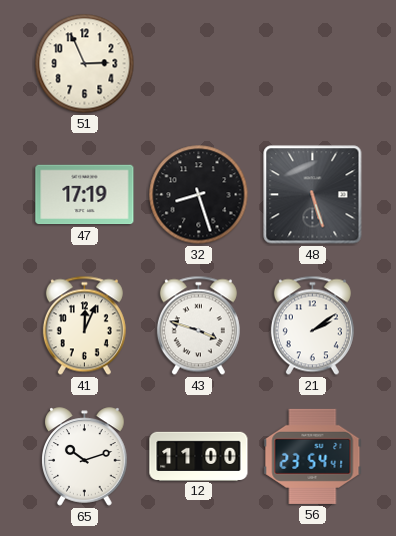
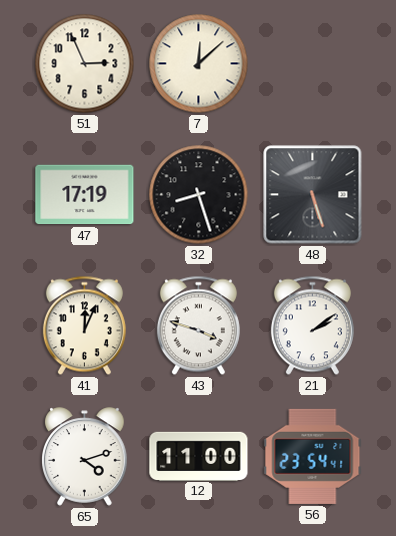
7: none -> 12:08 (199, 64)
65: 10:12 -> 4:12 (85, 457)
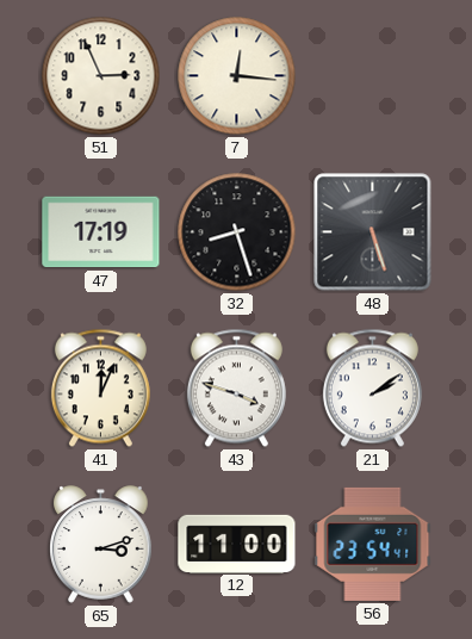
7: 12:08 -> 12:16 (237, 76)
65: 4:12 -> 3:12 (101, 545)
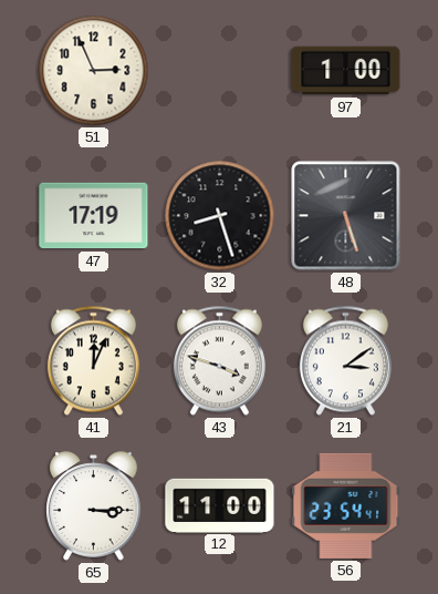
7: 12:16 -> none (237, 76)
97: none -> 1:00 (346, 71)
21: 2:09 -> 3:09 (345, 361)
65: 3:12 -> 3:15 (94, 506)
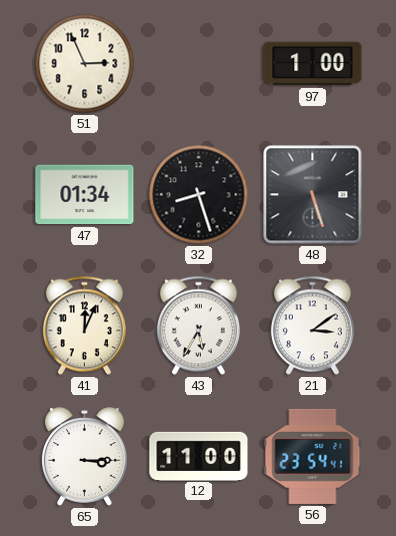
47: 17:19 -> 01:34 (85, 195)
43: 3:48 -> 5:35 (198, 326)
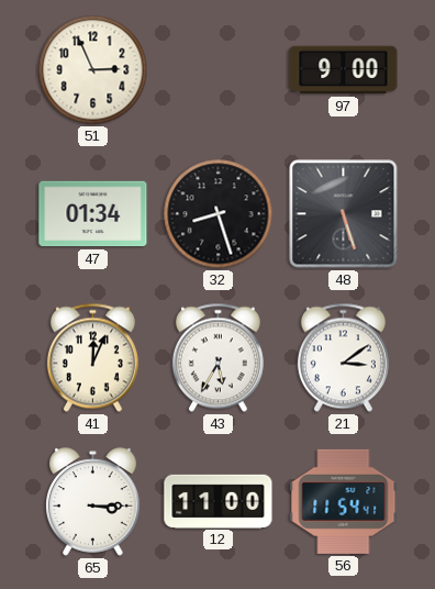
97: 1:00 -> 9:00 (344, 70)
56: 23:54 -> 11:54 (344, 501)
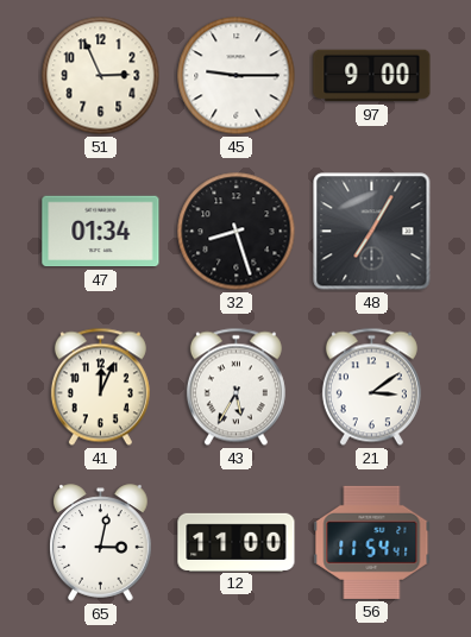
45: none -> 9:15 (237, 76)
48: 5:27 -> 7:05 (372, 232)
65: 3:15 -> 3:02 (101, 543)
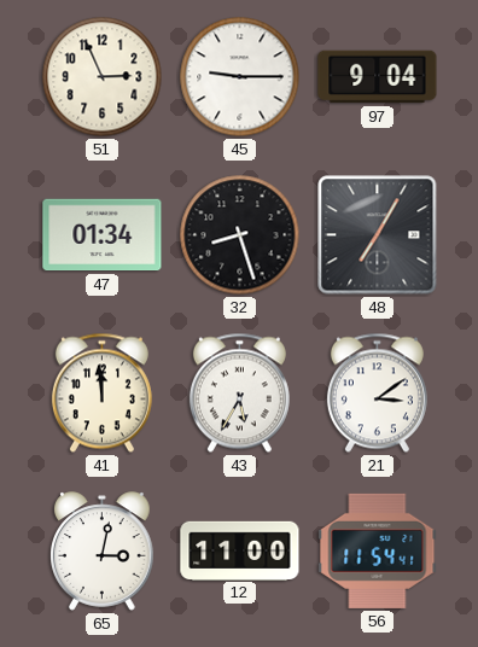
97: 9:00 -> 9:04 (378, 77)
41: 12:04 -> 11:59 (101, 394)
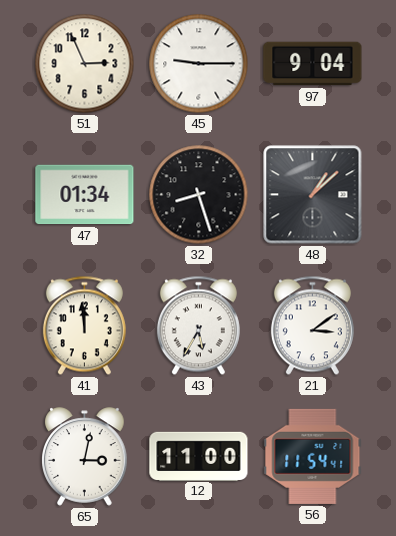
48: 7:05 -> 1:08 (313, 195)
